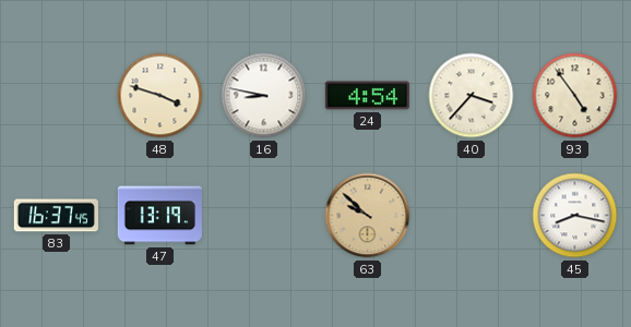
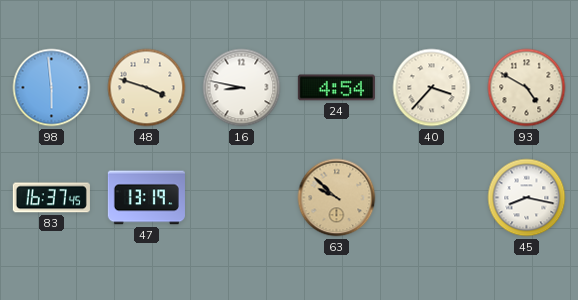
98: none -> 5:59 (52, 88)
93: 4:54 -> 4:50 (527, 88)
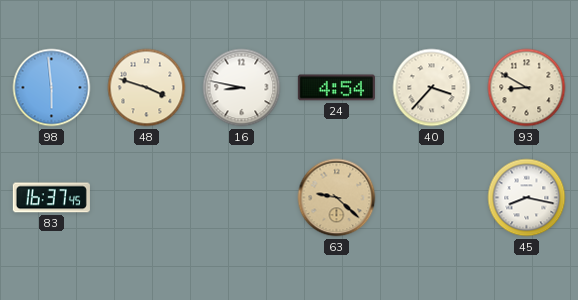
93: 4:50 -> 8:50 (527, 88)
47: 13:19 -> none (146, 198)
63: 9:52 -> 9:22 (337, 198)
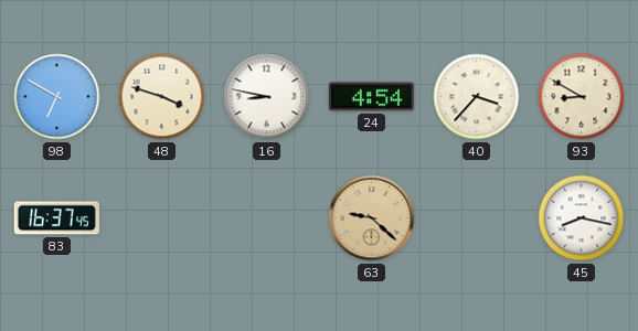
98: 5:59 -> 6:50 (57, 97)
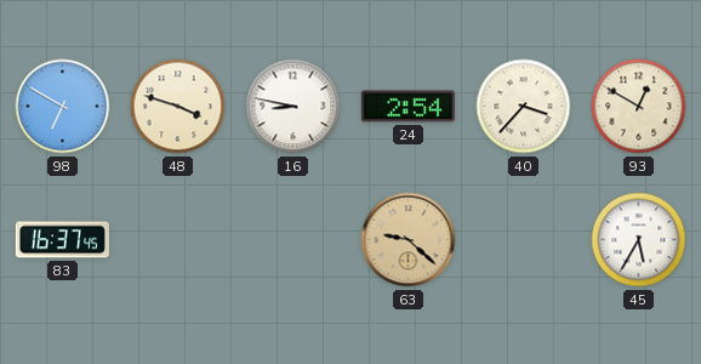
24: 4:54 -> 2:54 (408, 107)
93: 8:50 -> 12:50 (639, 107)
45: 8:17 -> 5:35 (639, 240)
